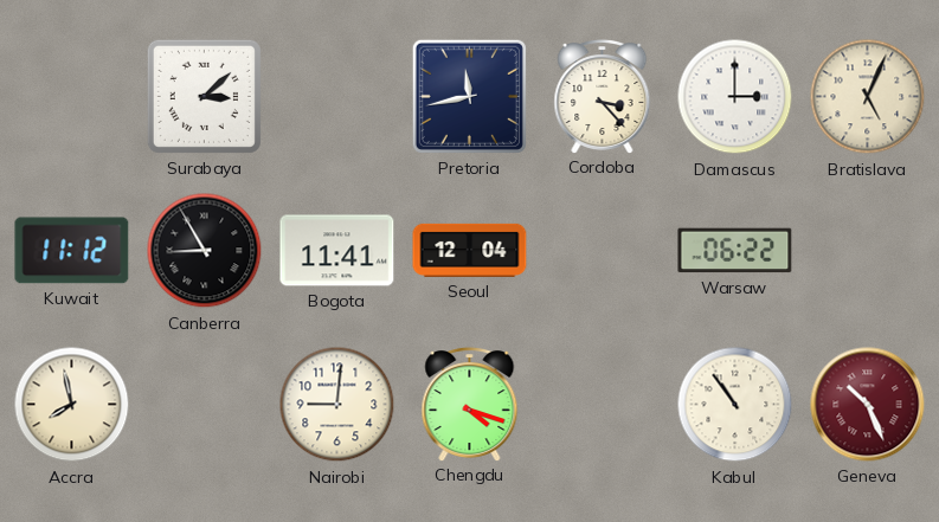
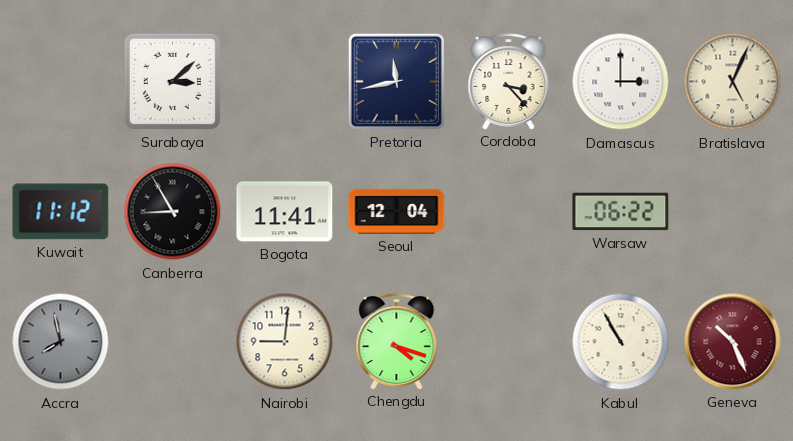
Accra dial: cream -> grey (61, 342)
Kabul: 10:54 -> 10:55 (621, 342)
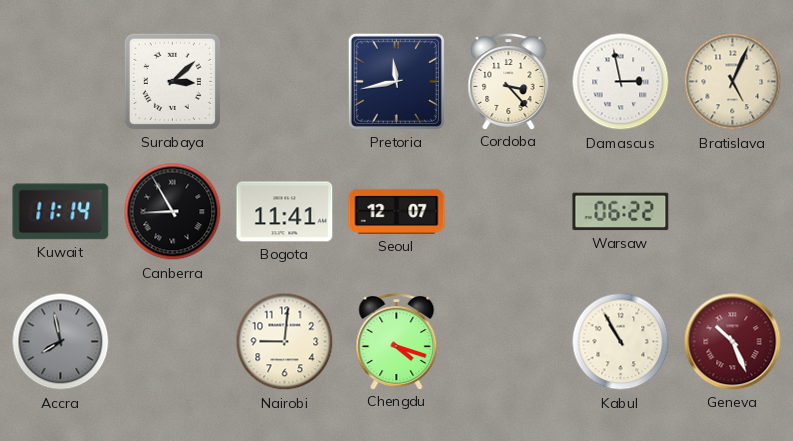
Damascus: 3:00 -> 2:58 (621, 82)
Kuwait: 11:12 -> 11:14 (61, 212)
Seoul: 12:04 -> 12:07 (397, 211)
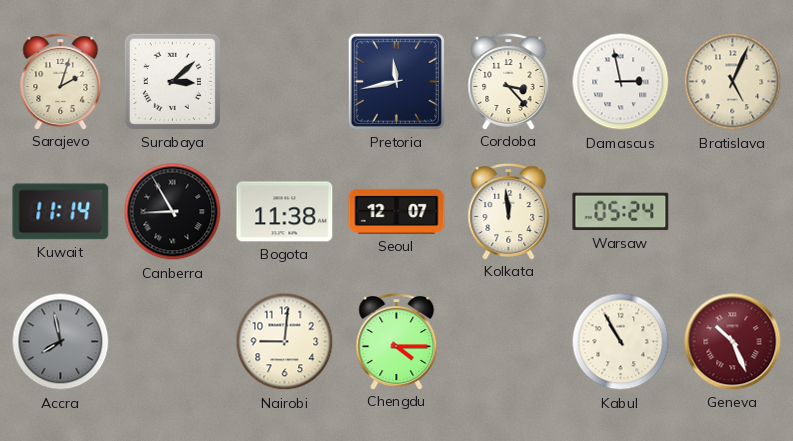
Sarajevo: none -> 2:03 (61, 82)
Bogota: 11:41 -> 11:38 (285, 212)
Kolkata: none -> 11:59 (509, 212)
Warsaw: 06:22 -> 05:24 (621, 212)
Chengdu: 4:18 -> 4:15 (397, 342)
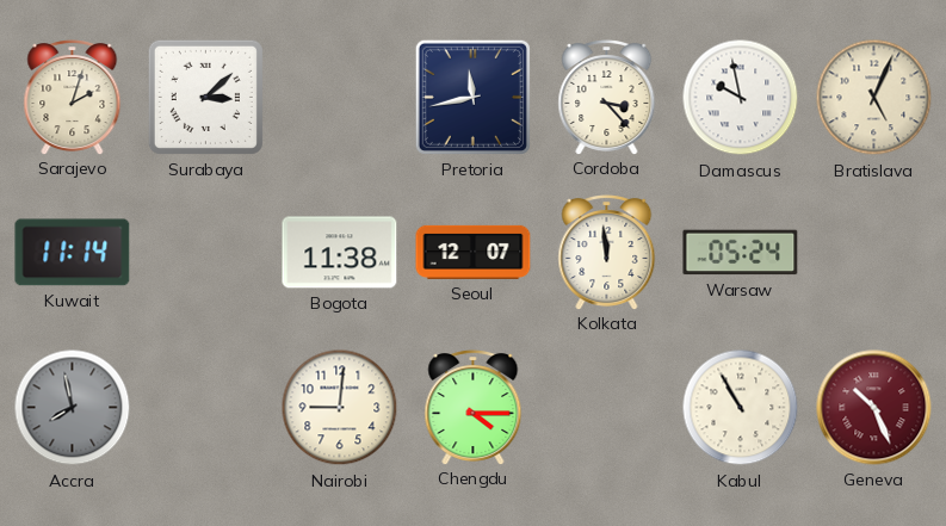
Damascus: 2:58 -> 9:58 (741, 98)
Canberra: 8:55 -> none (173, 212)
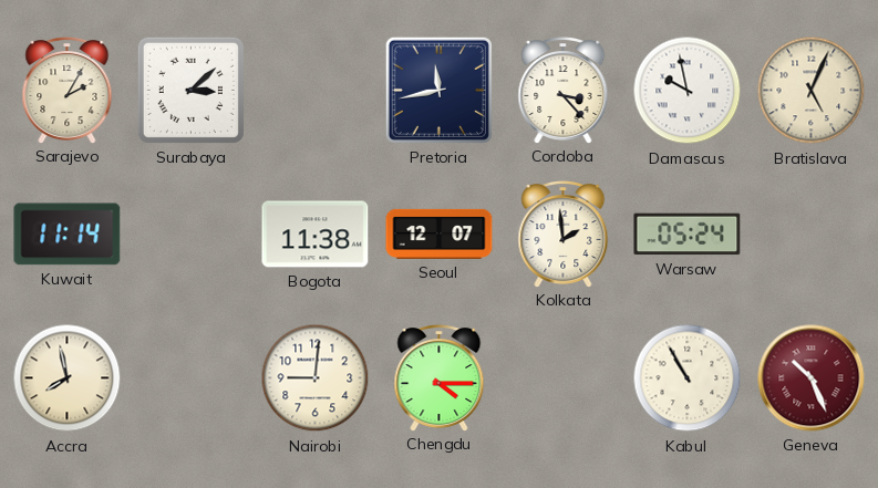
Sarajevo: 2:03 -> 2:05 (68, 91)
Kolkata: 11:59 -> 1:59 (564, 235)
Accra dial: grey -> cream (68, 378)
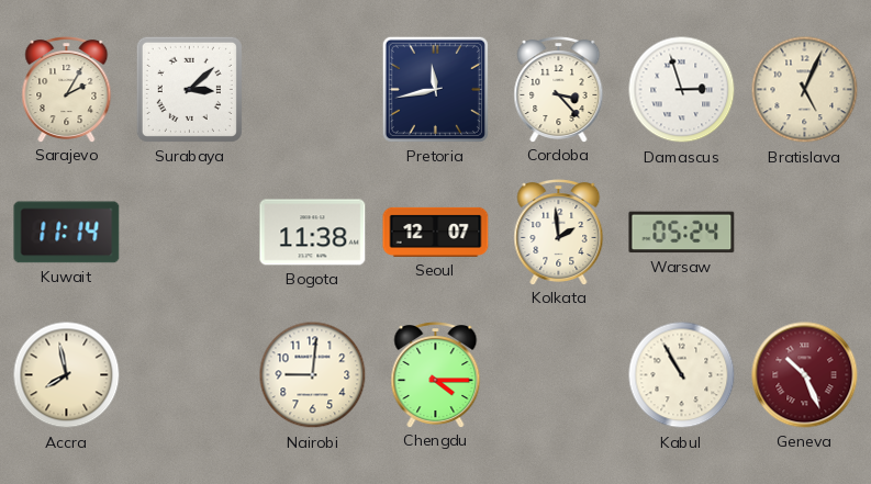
Damascus: 9:58 -> 2:57 (682, 90)
